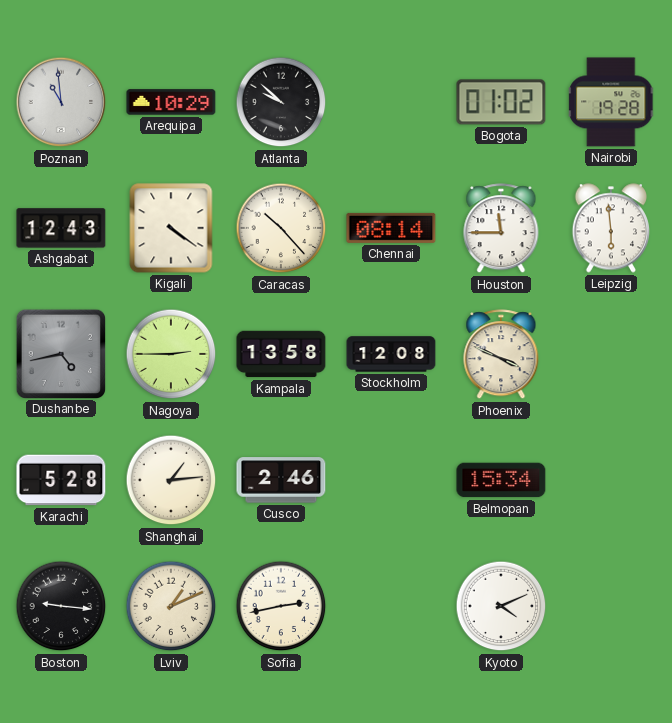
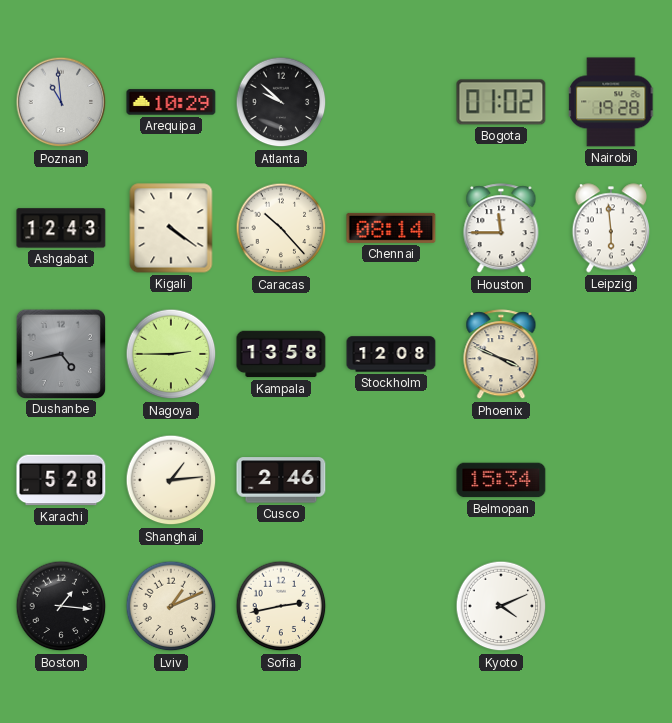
Boston: 9:16 -> 1:16 (61, 606)
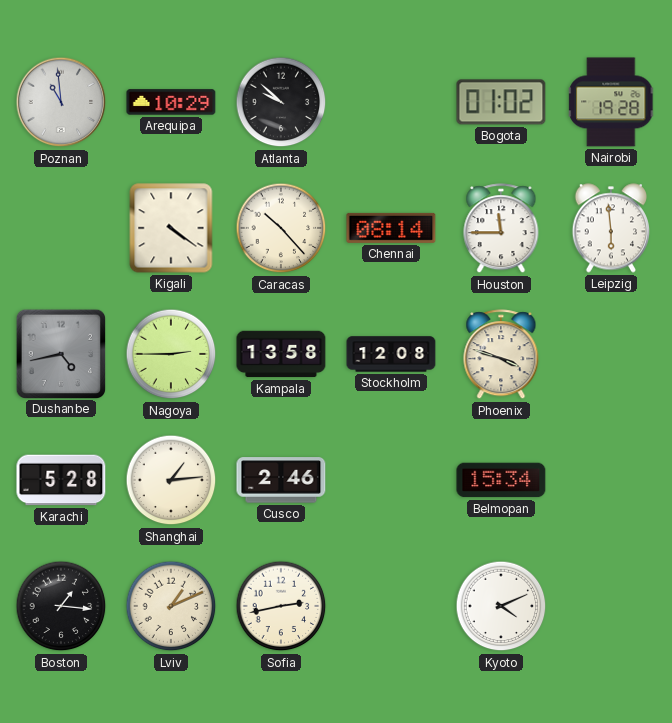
Ashgabat: 12:43 -> none (61, 228)
Phoenix: 3:49 -> 3:48 (501, 355)
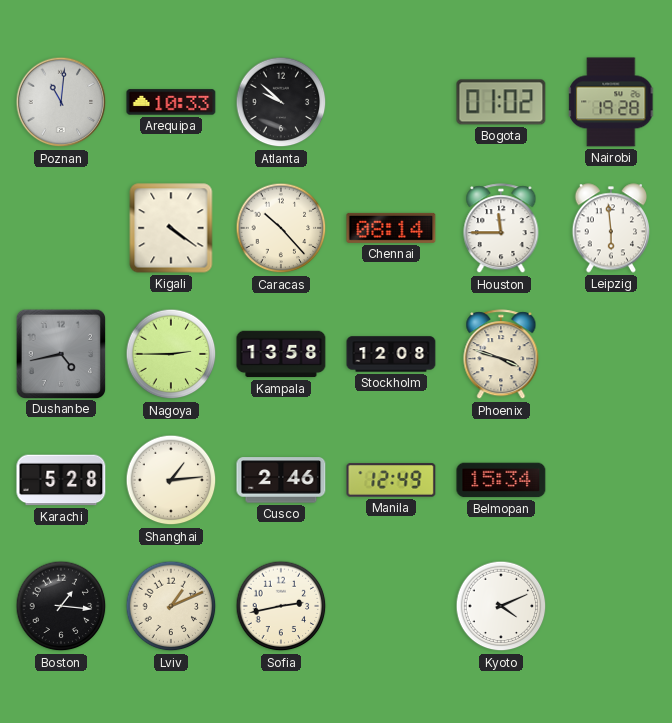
Poznan: 10:59 -> 11:01 (61, 102)
Arequipa: 10:29 -> 10:33 (171, 102)
Manila: none -> 12:49 (391, 480)
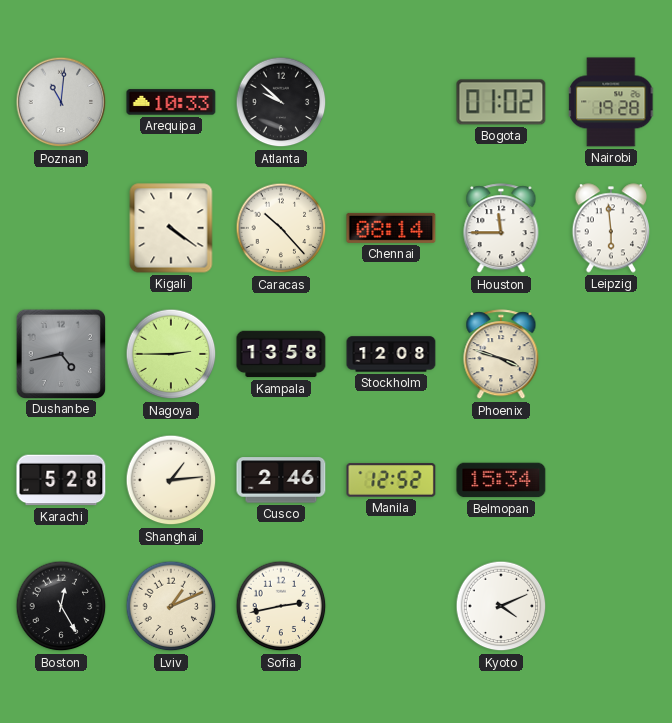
Manila: 12:49 -> 12:52 (391, 480)
Boston: 1:16 -> 12:25 (61, 606)
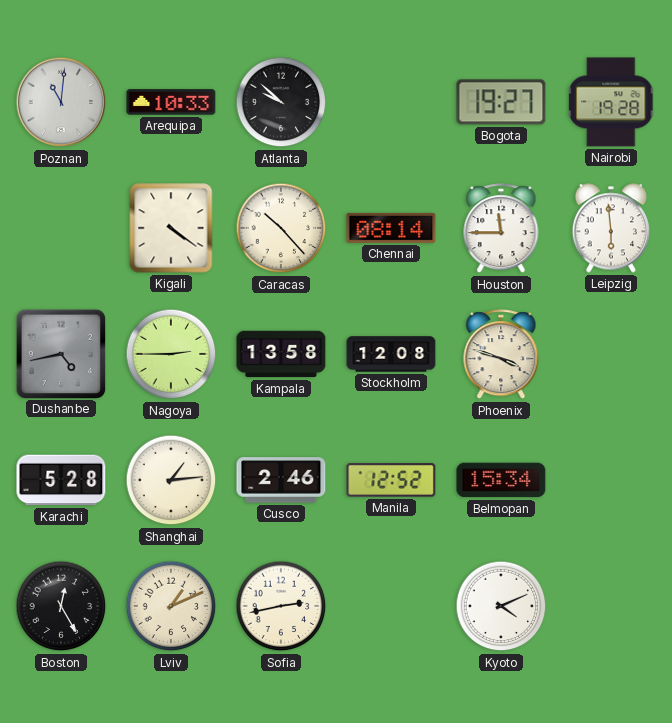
Bogota: 01:02 -> 19:27 (501, 102)
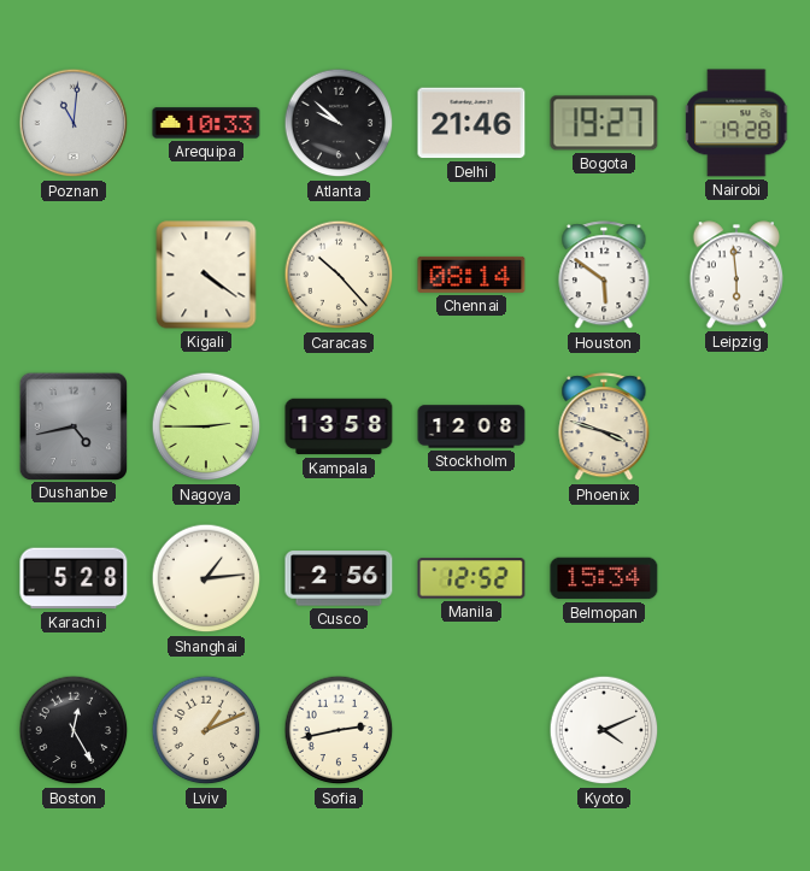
Delhi: none -> 21:46 (471, 123)
Houston: 11:45 -> 5:51 (604, 276)
Cusco: 2:46 -> 2:56 (339, 578)
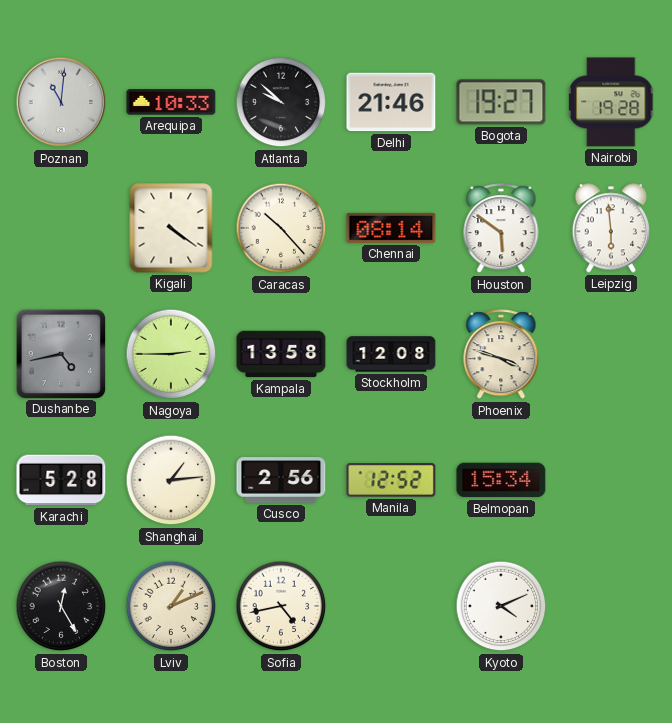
Sofia: 2:43 -> 4:43 (281, 606)
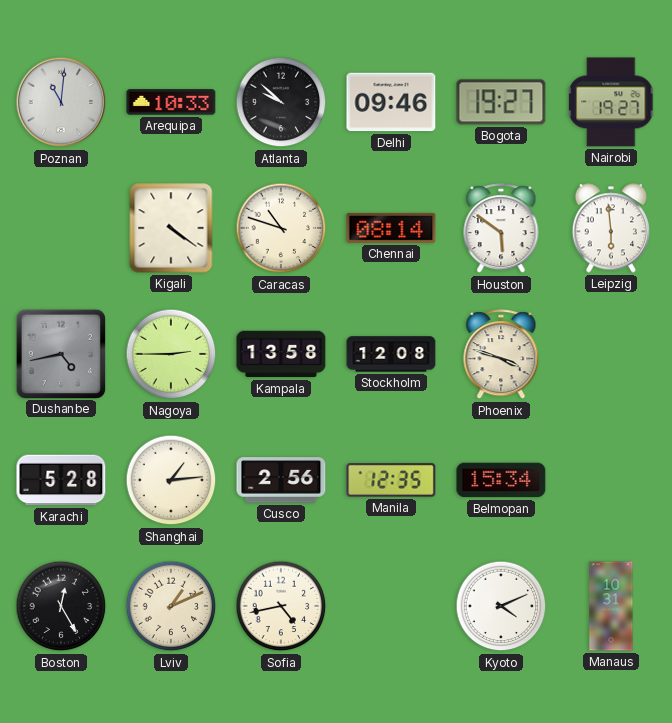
Delhi: 21:46 -> 09:46 (391, 102)
Nairobi: 19:28 -> 19:27 (612, 102)
Caracas: 10:23 -> 10:48 (281, 228)
Manila: 12:52 -> 12:35 (391, 480)
Manaus: none -> 10:31 (611, 606)
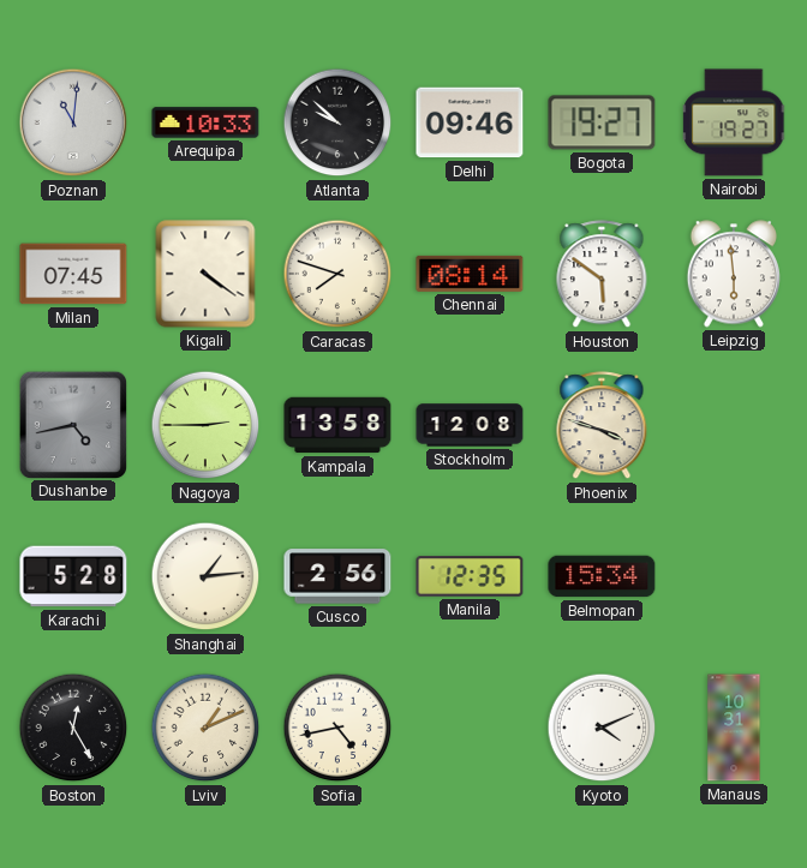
Milan: none -> 07:45 (73, 274)
Caracas: 10:48 -> 7:48 (337, 274)
